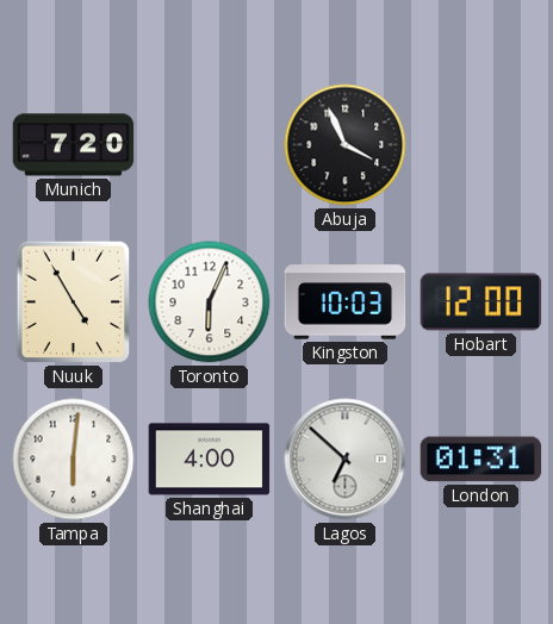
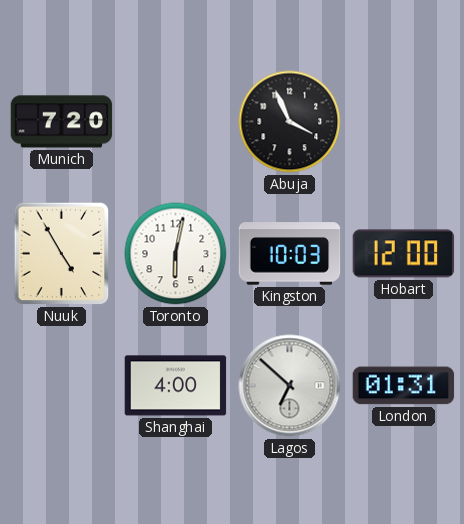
Toronto: 6:04 -> 6:02 (176, 254)
Tampa: 6:01 -> none (74, 460)
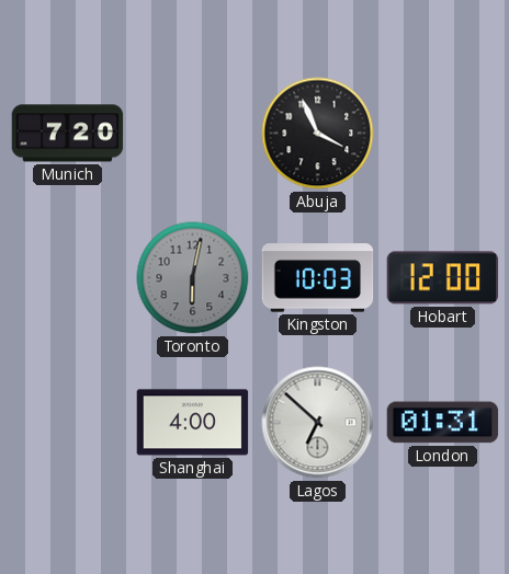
Nuuk: 4:55 -> none (62, 254)
Toronto dial: white -> grey (193, 278)
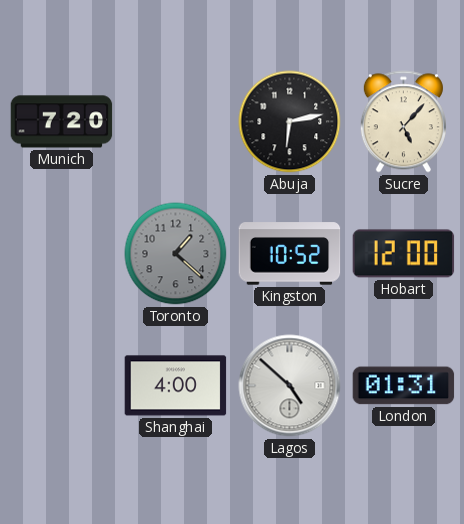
Abuja: 3:56 -> 6:13 (290, 122)
Sucre: none -> 5:07 (403, 122)
Toronto: 6:02 -> 1:22 (176, 254)
Kingston: 10:03 -> 10:52 (290, 254)
Lagos: 6:52 -> 4:52 (290, 386)
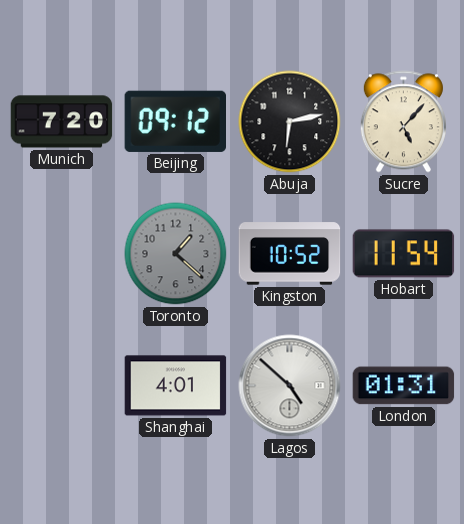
Beijing: none -> 09:12 (175, 121)
Hobart: 12:00 -> 11:54 (404, 254)
Shanghai: 4:00 -> 4:01 (176, 386)
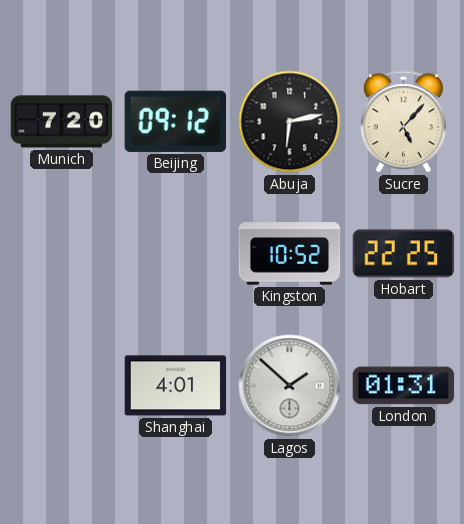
Toronto: 1:22 -> none (176, 254)
Hobart: 11:54 -> 22:25 (404, 254)
Lagos: 4:52 -> 1:52 (290, 386)
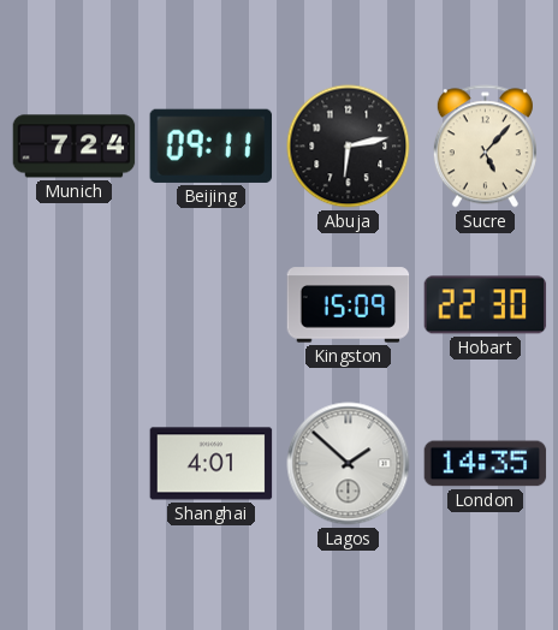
Munich: 7:20 -> 7:24 (75, 147)
Beijing: 09:12 -> 09:11 (210, 145)
Kingston: 10:52 -> 15:09 (349, 305)
Hobart: 22:25 -> 22:30 (486, 305)
London: 01:31 -> 14:35 (486, 464)
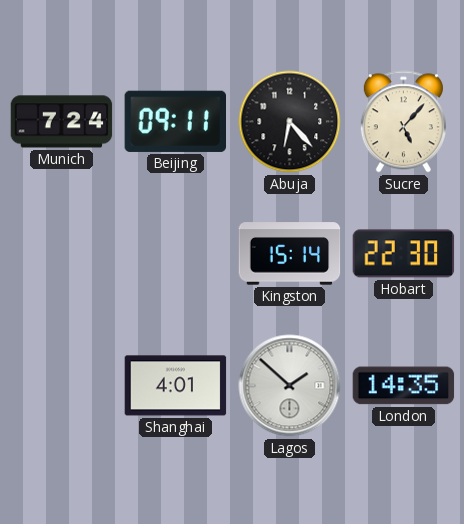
Abuja: 6:13 -> 6:23 (290, 122)
Kingston: 15:09 -> 15:14 (290, 254)
